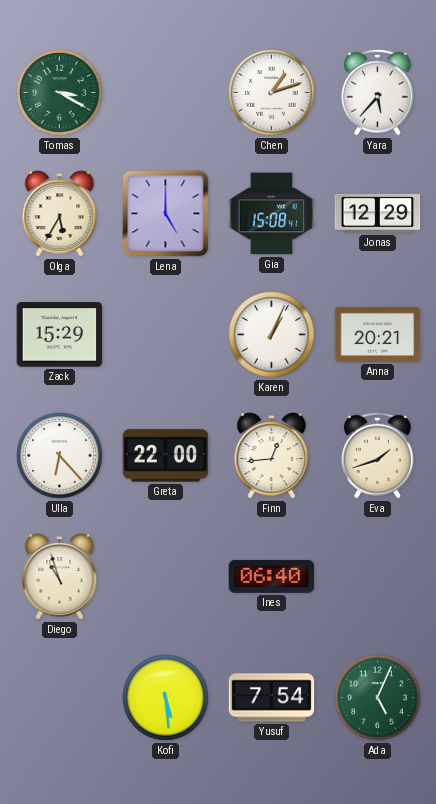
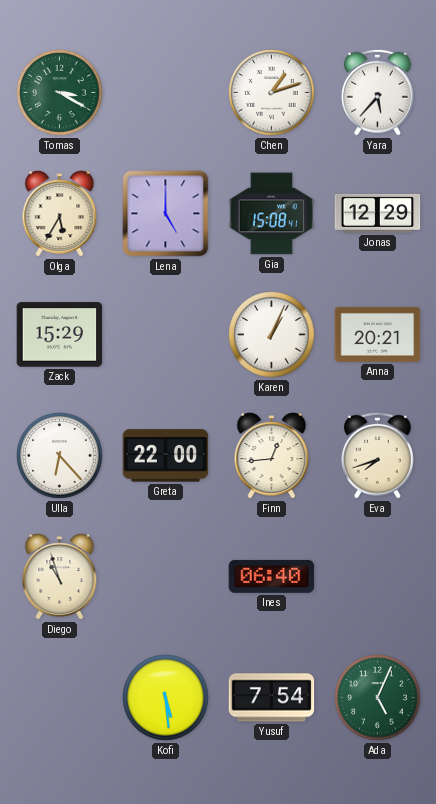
Eva: 1:42 -> 7:42 (377, 455)
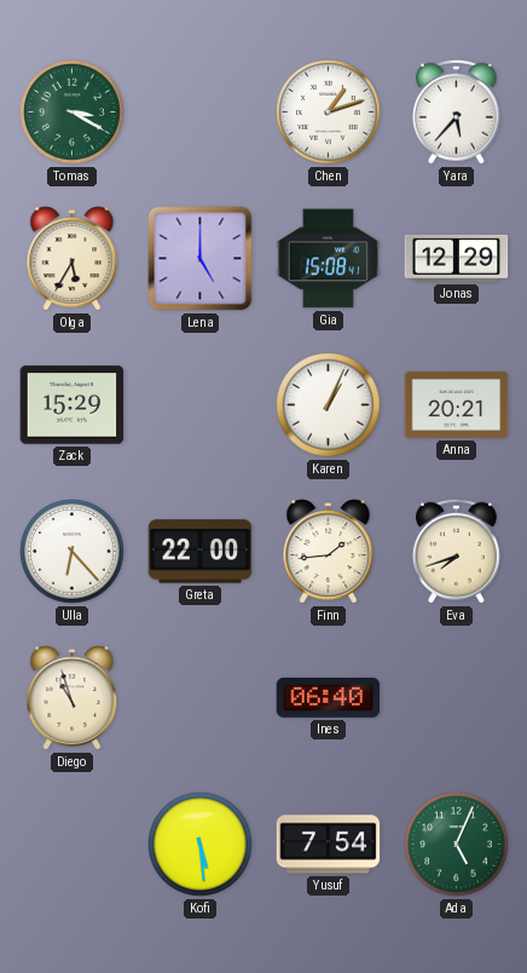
Finn: 12:44 -> 1:44 (329, 552)
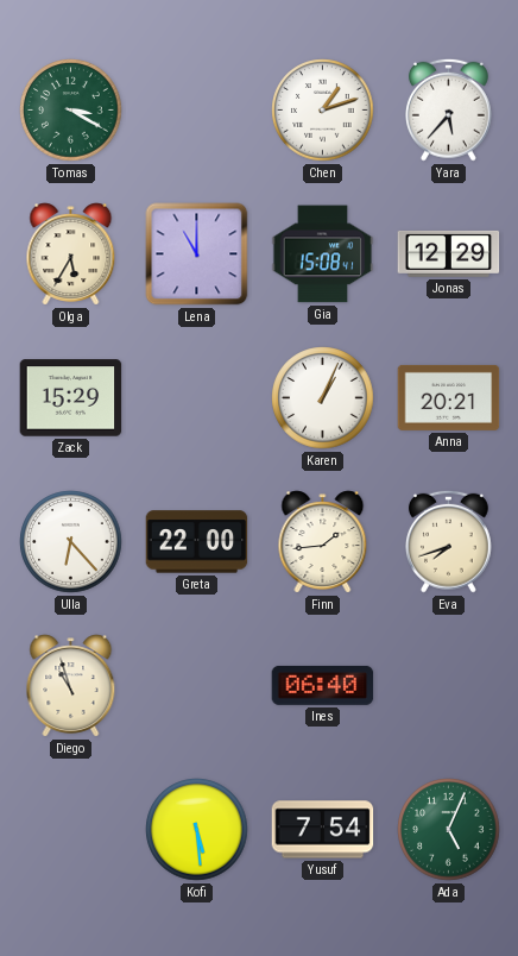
Lena: 5:00 -> 11:00 (197, 254)
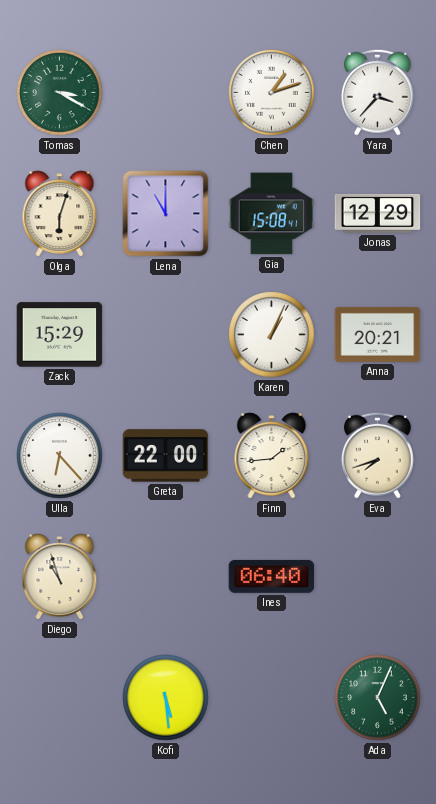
Yara: 5:37 -> 3:37 (377, 92)
Olga: 5:35 -> 6:03 (60, 214)
Yusuf: 7:54 -> none (323, 830)
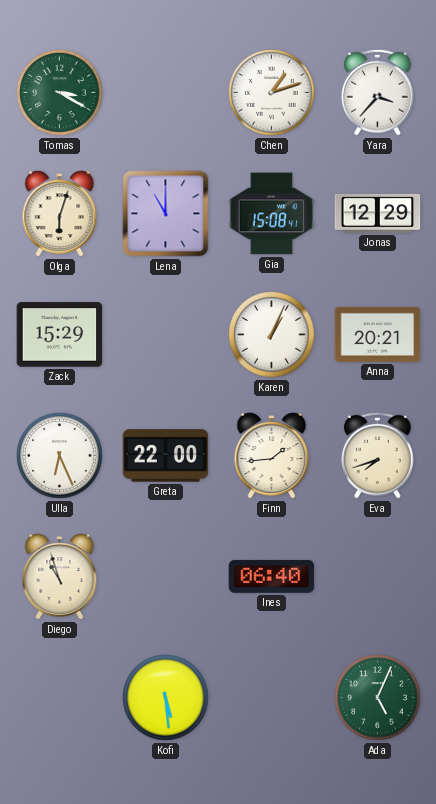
Ulla: 6:23 -> 6:26 (60, 456)
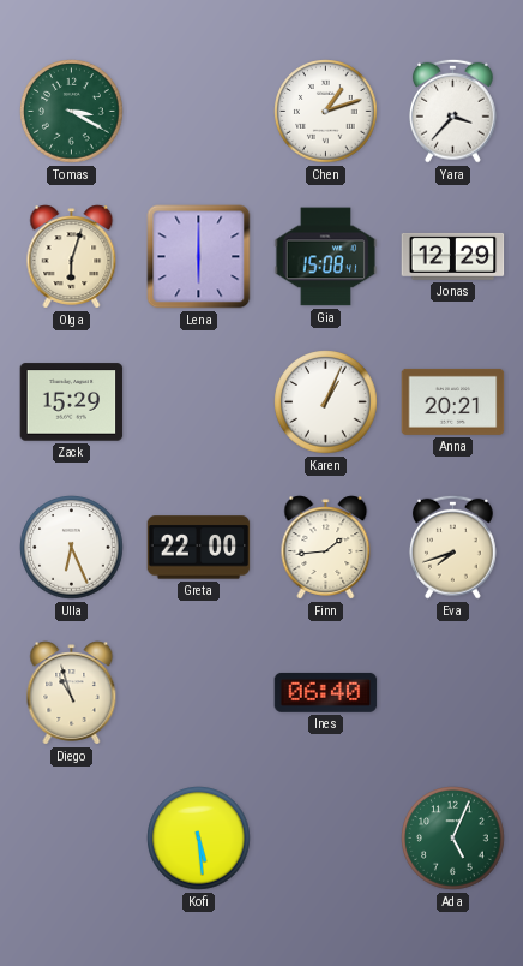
Lena: 11:00 -> 6:00 (199, 257)
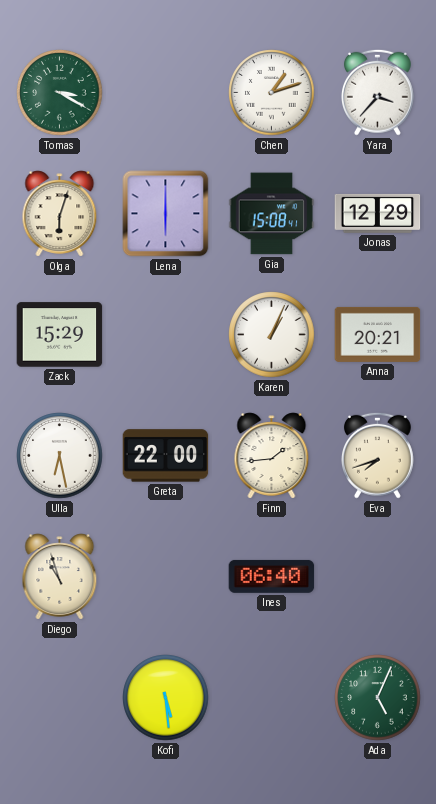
Ulla: 6:26 -> 6:28 (60, 456)
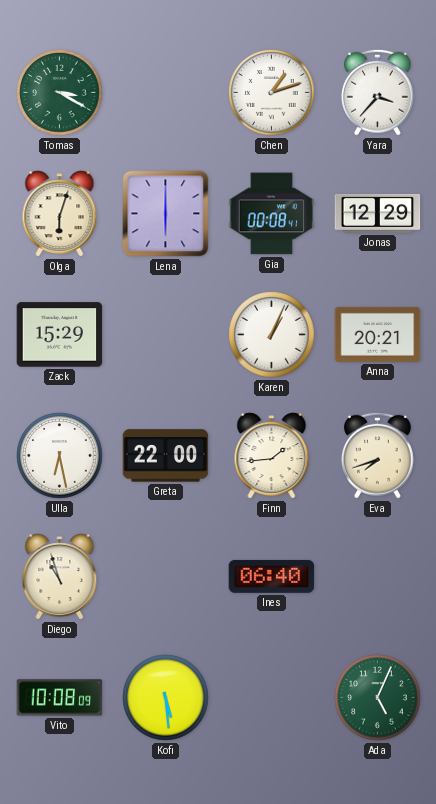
Gia: 15:08 -> 00:08 (272, 214)
Vito: none -> 10:08 (60, 698)
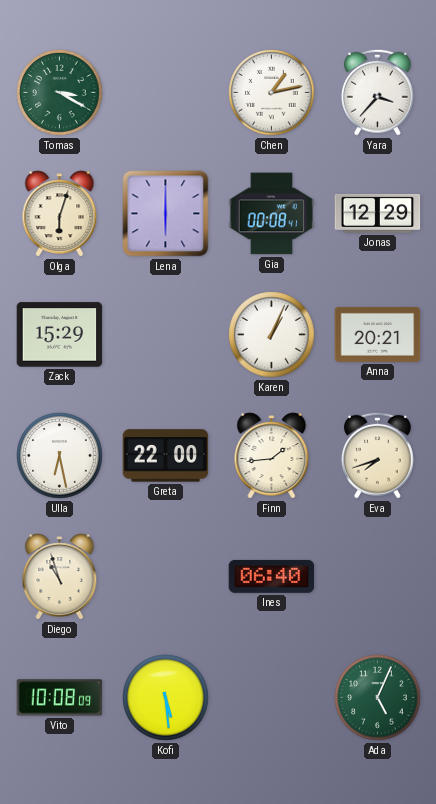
Chen: 1:12 -> 1:13 (272, 93)
